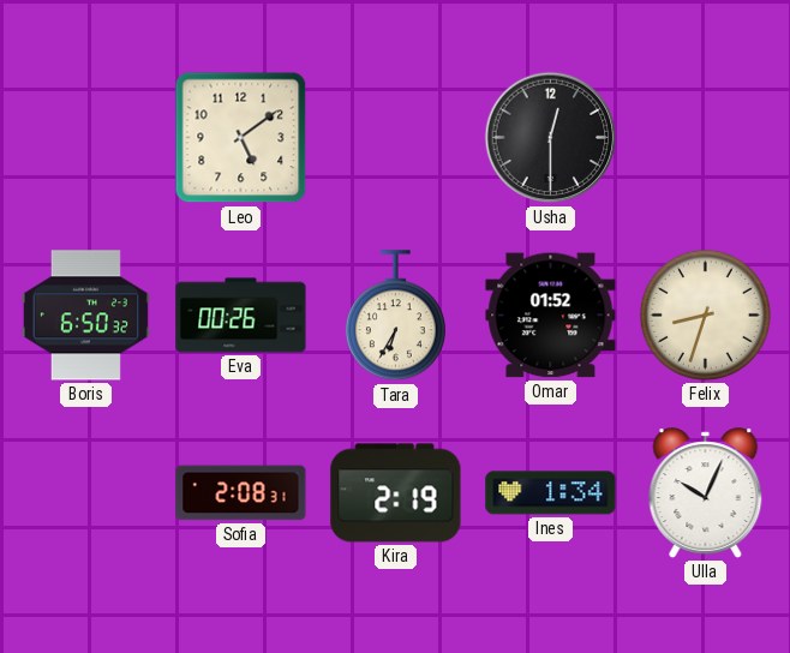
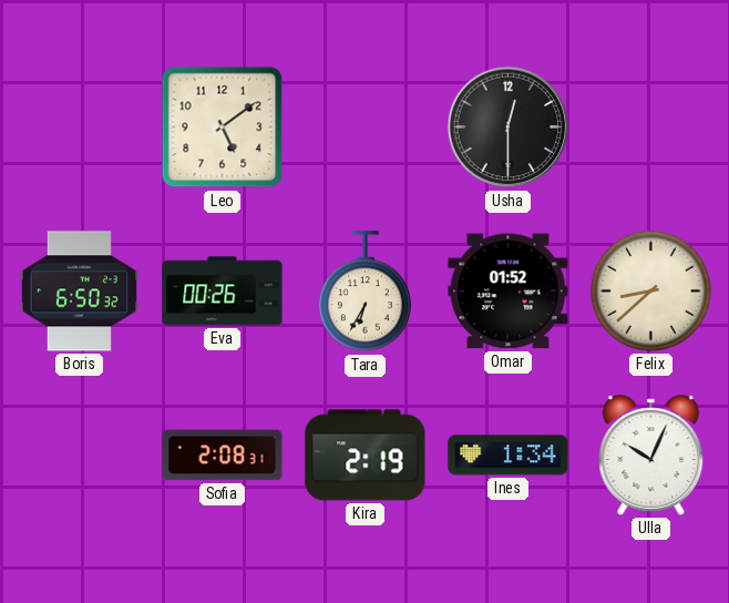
Felix: 8:33 -> 8:38 (650, 290)
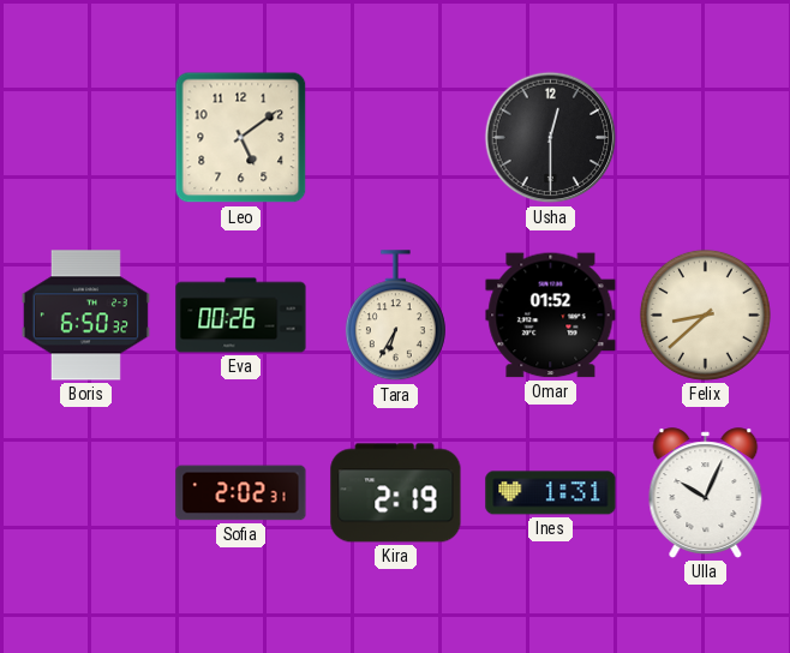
Sofia: 2:08 -> 2:02 (241, 493)
Ines: 1:34 -> 1:31 (551, 493)
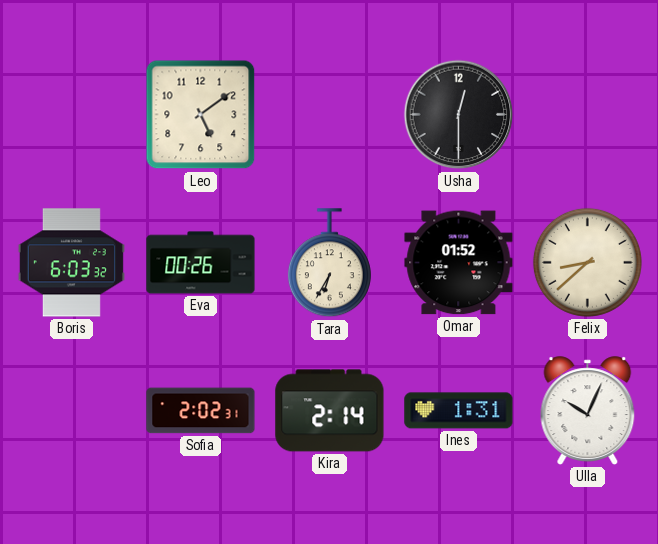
Boris: 6:50 -> 6:03 (71, 263)
Kira: 2:19 -> 2:14 (330, 411)
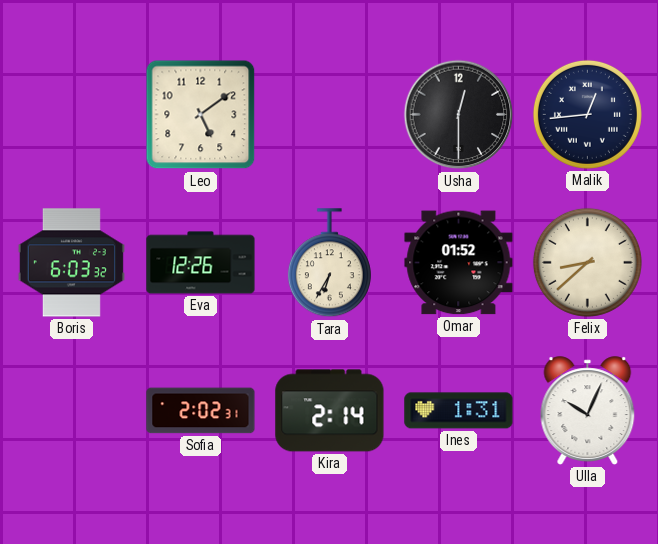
Malik: none -> 12:44 (587, 114)
Eva: 00:26 -> 12:26 (201, 263)
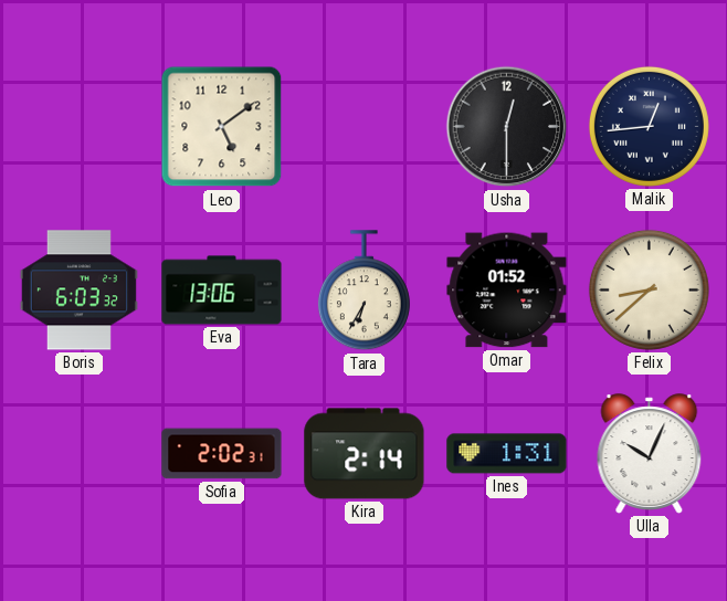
Eva: 12:26 -> 13:06 (222, 291)
